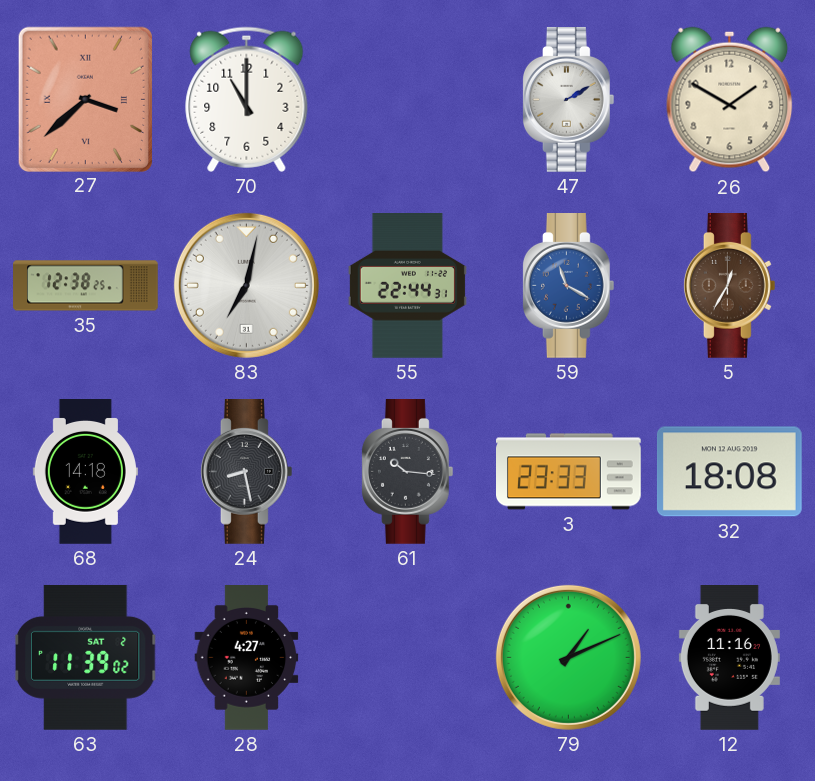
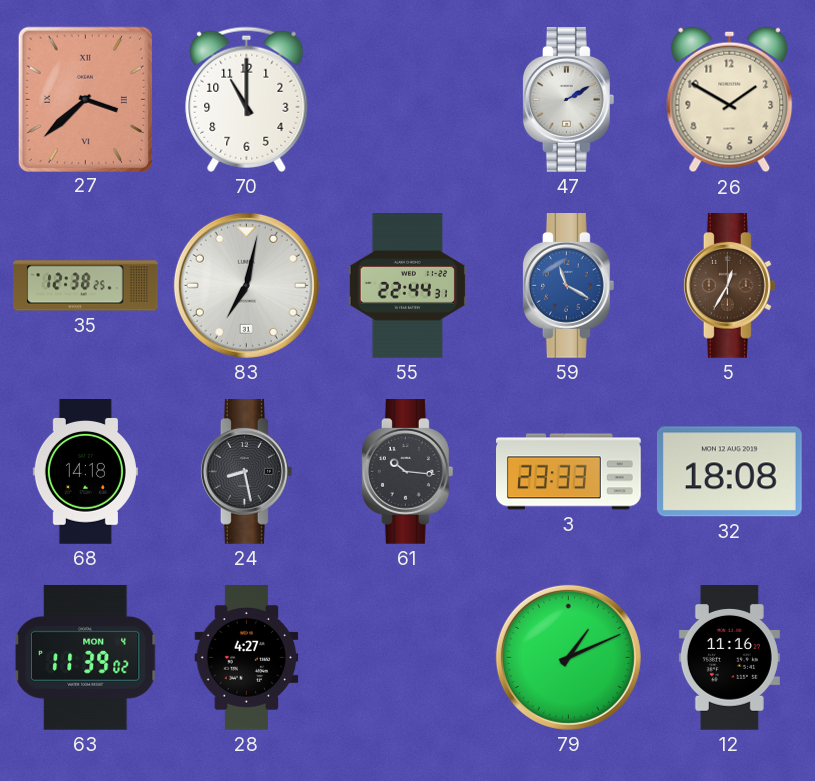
63 date: SAT 2 -> MON 4 (85, 657)
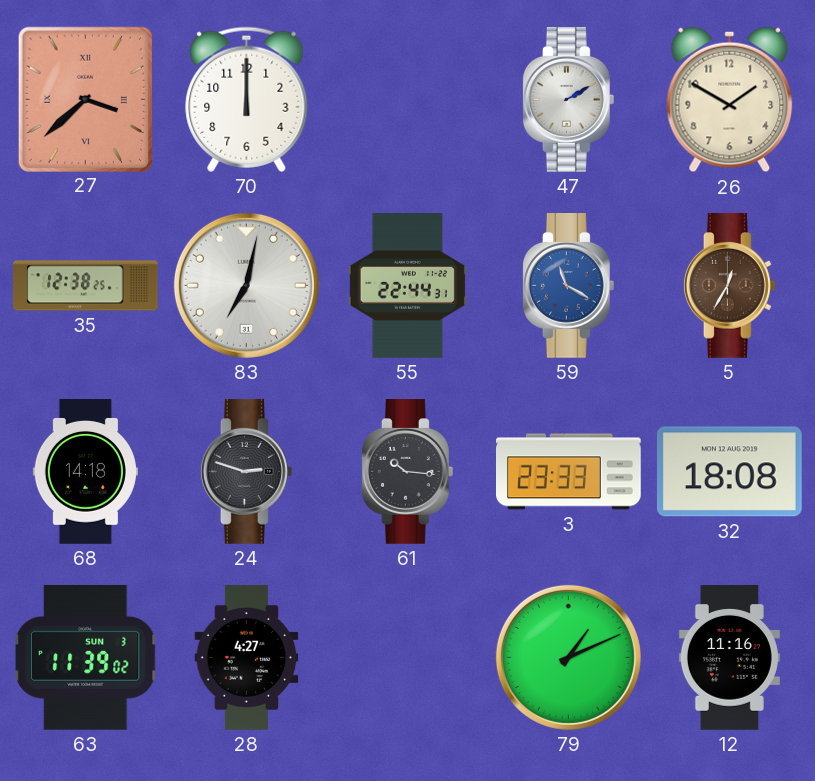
70: 11:00 -> 12:00 (247, 99)
24: 8:28 -> 2:48 (246, 472)
63 date: MON 4 -> SUN 3 (85, 657)
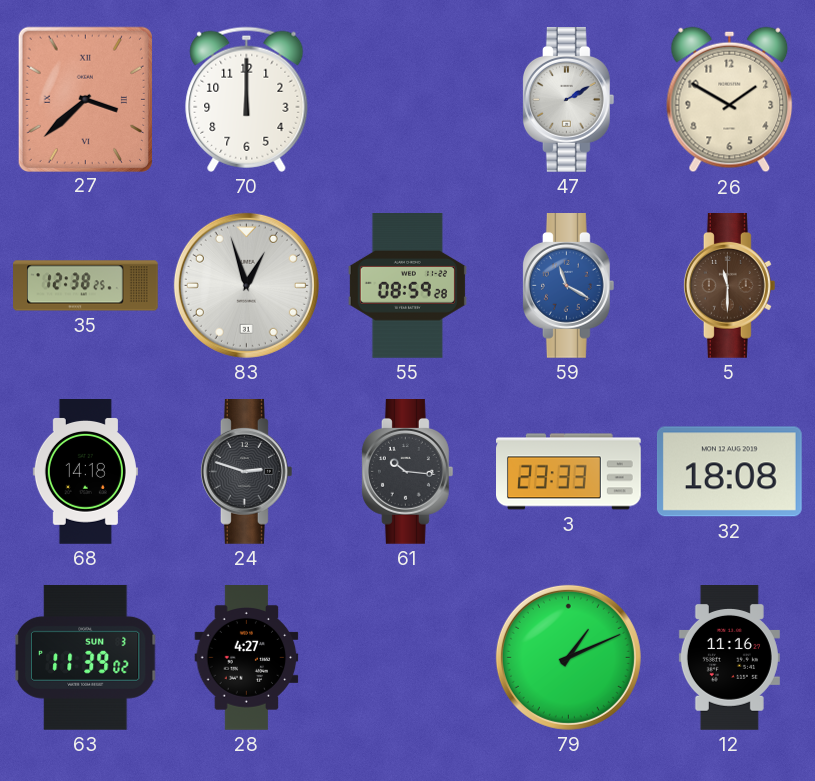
83: 7:02 -> 12:57 (246, 285)
55: 22:44 -> 08:59 (407, 286)
5: 12:35 -> 11:30 (729, 286)
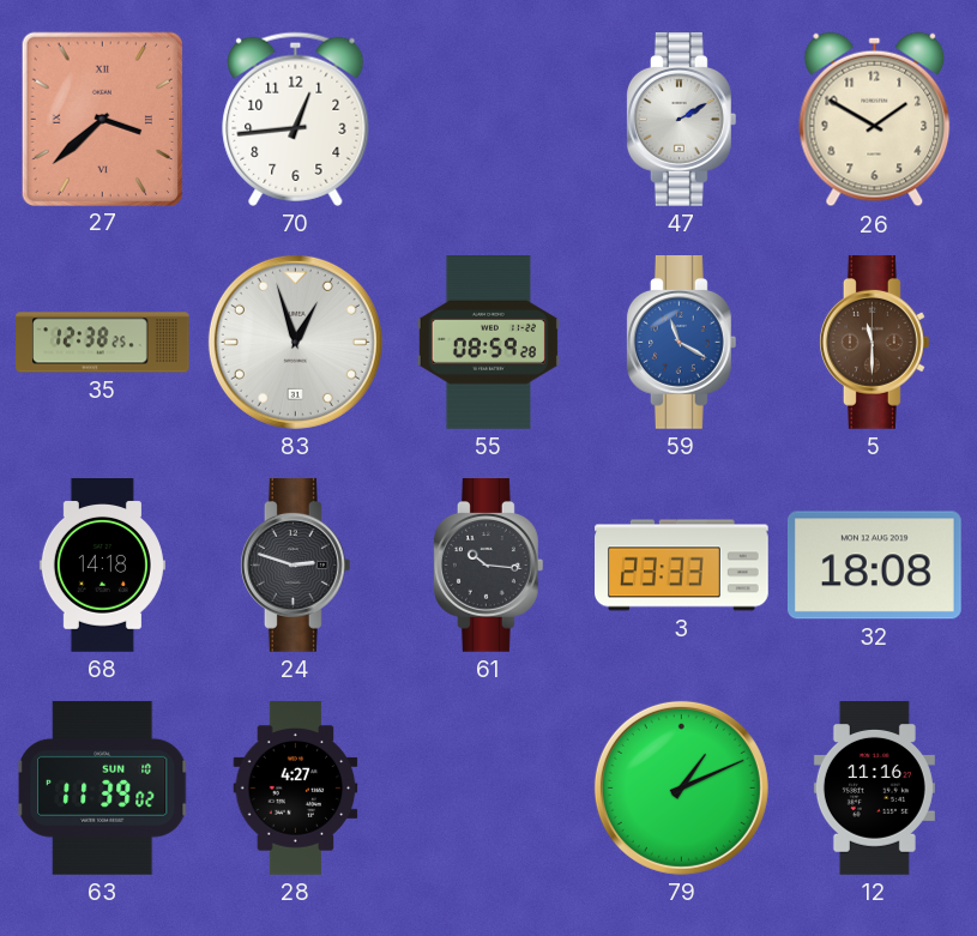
70: 12:00 -> 12:44 (296, 119)
63 date: SUN 3 -> SUN 10 (102, 787)
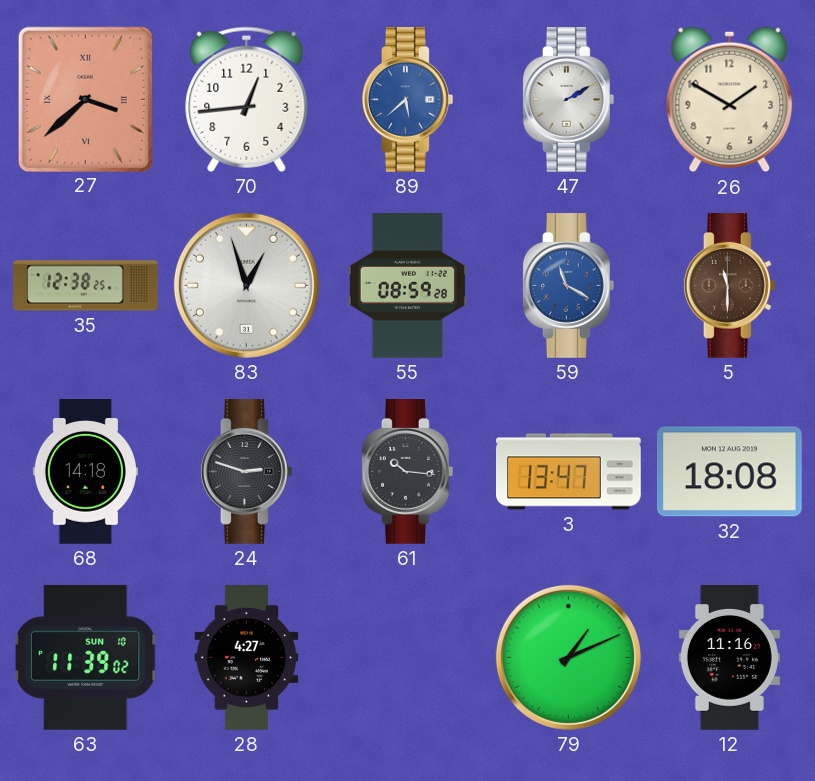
89: none -> 5:38 (407, 100)
3: 23:33 -> 13:47 (569, 472)
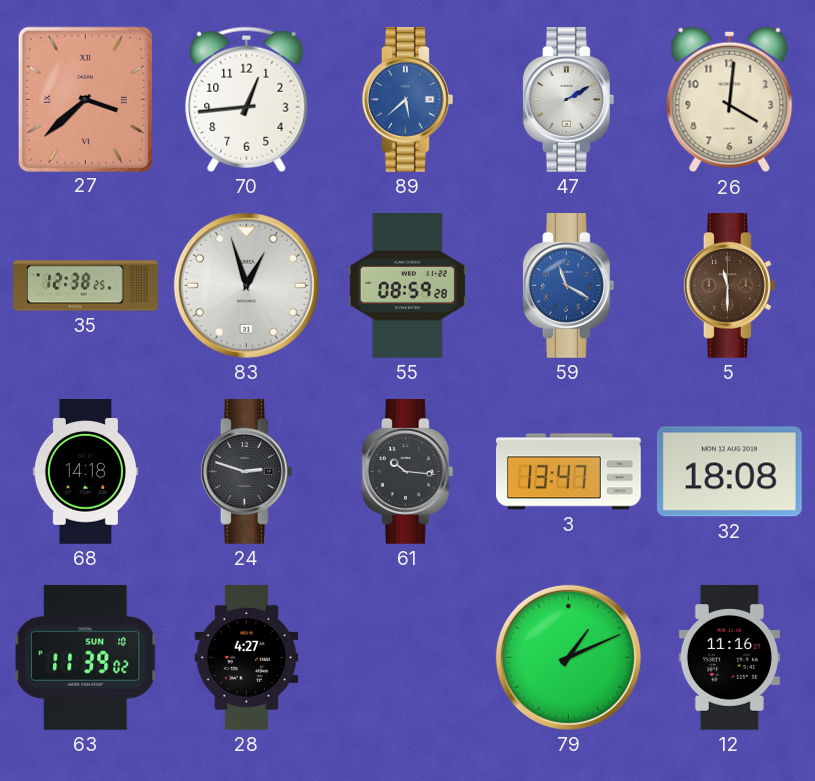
26: 1:50 -> 4:01 (730, 100)
